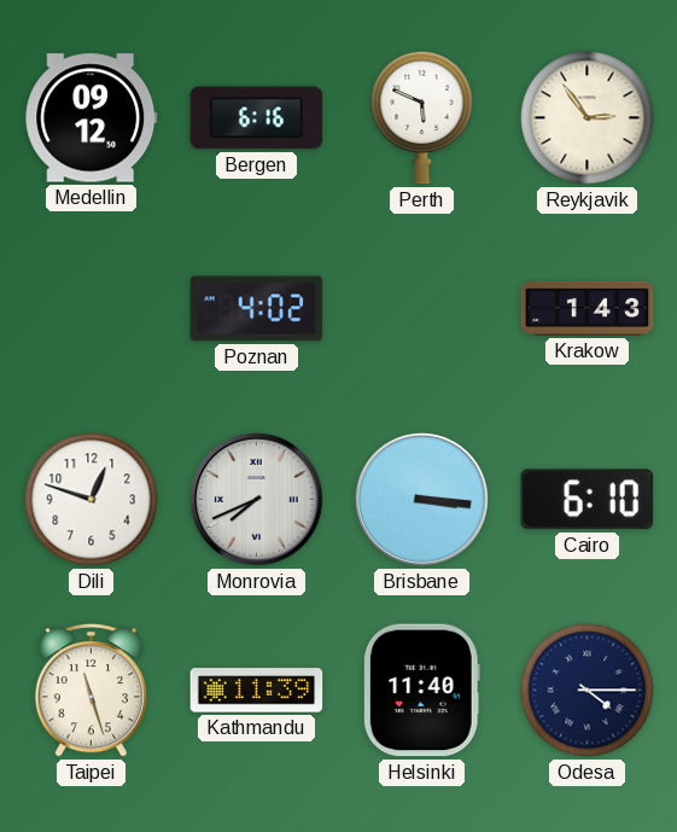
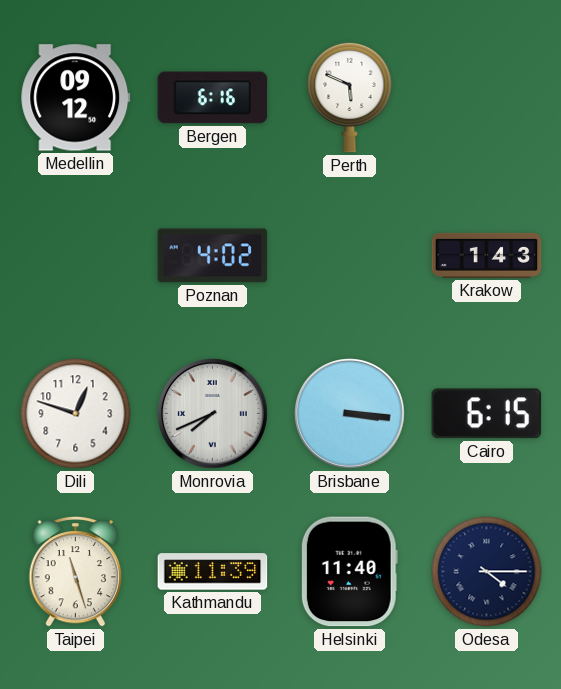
Reykjavik: 2:54 -> none (588, 118)
Cairo: 6:10 -> 6:15 (487, 414)
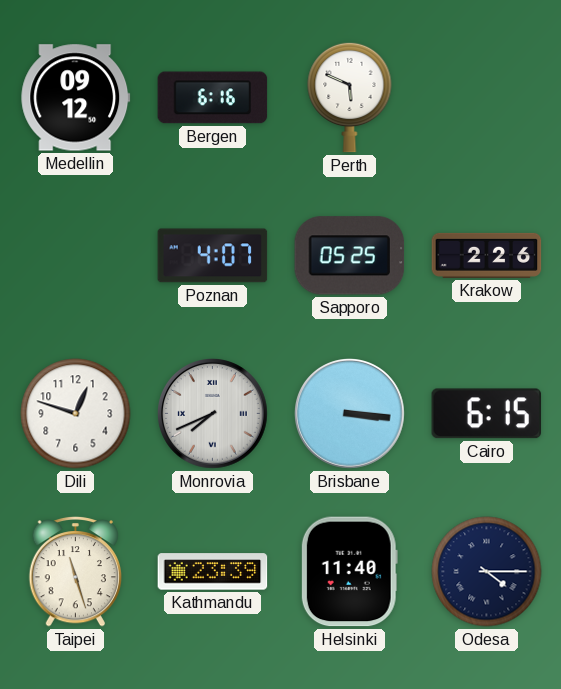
Poznan: 4:02 -> 4:07 (213, 256)
Sapporo: none -> 05:25 (350, 256)
Krakow: 1:43 -> 2:26 (487, 255)
Kathmandu: 11:39 -> 23:39 (213, 572)
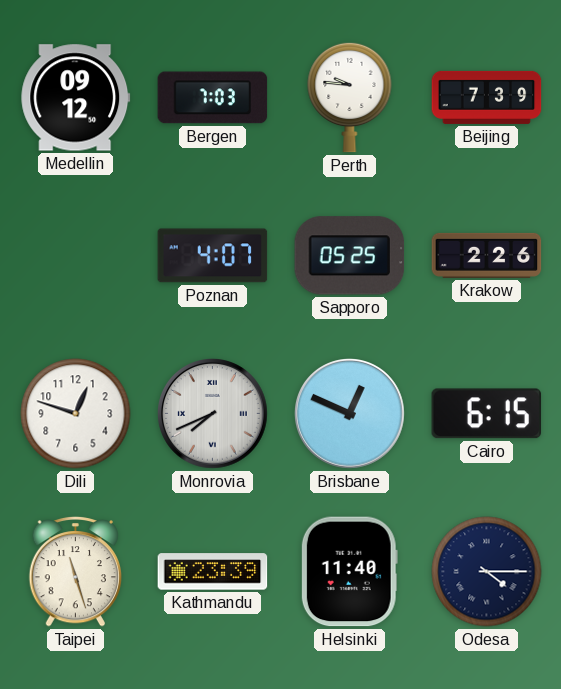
Bergen: 6:16 -> 7:03 (213, 98)
Perth: 5:49 -> 9:46 (350, 97)
Beijing: none -> 7:39 (487, 97)
Brisbane: 3:16 -> 12:49 (350, 414)
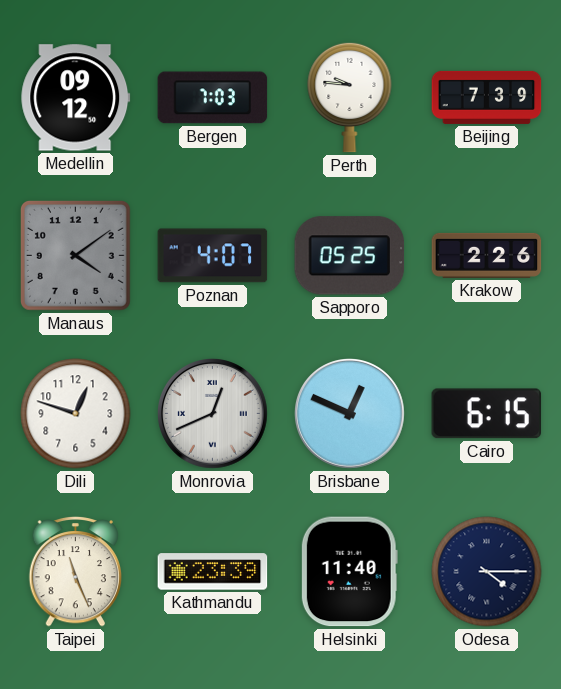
Manaus: none -> 4:09 (75, 255)
Monrovia: 7:41 -> 12:41 (213, 414)
Taipei: 11:27 -> 11:26 (75, 571)
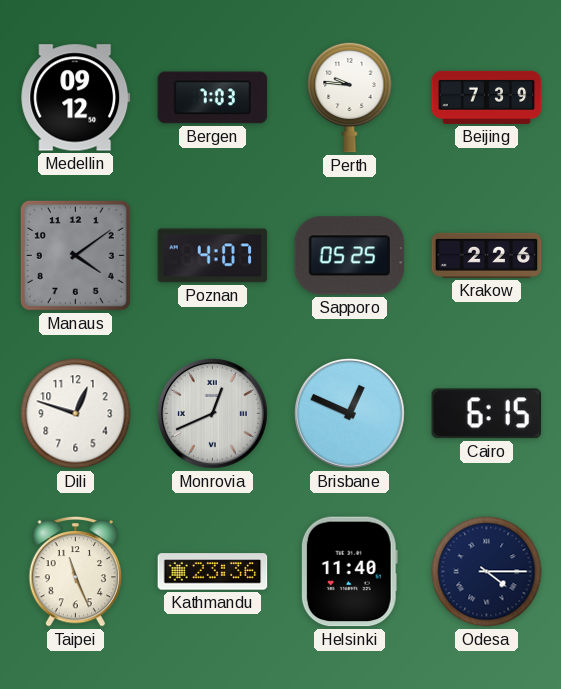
Kathmandu: 23:39 -> 23:36 (213, 572)
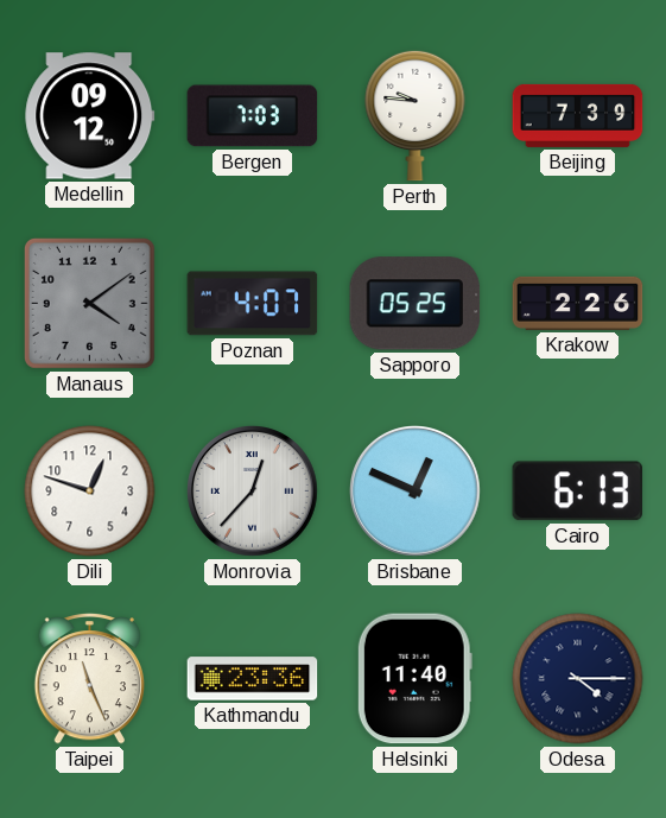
Monrovia: 12:41 -> 12:37 (253, 492)
Cairo: 6:15 -> 6:13 (578, 492)
